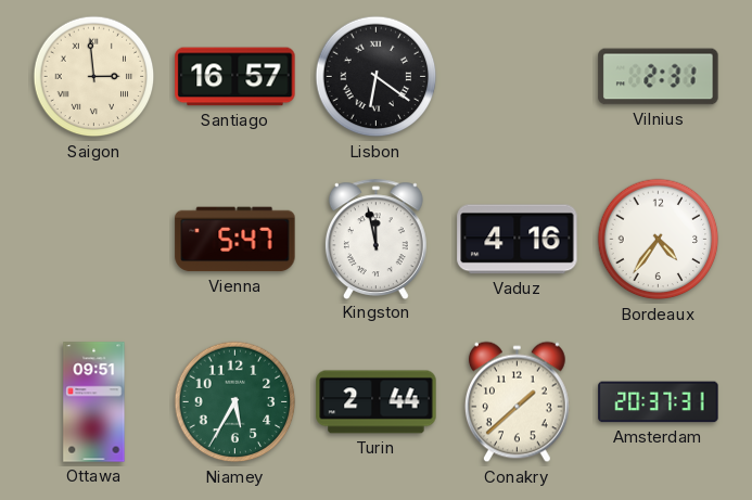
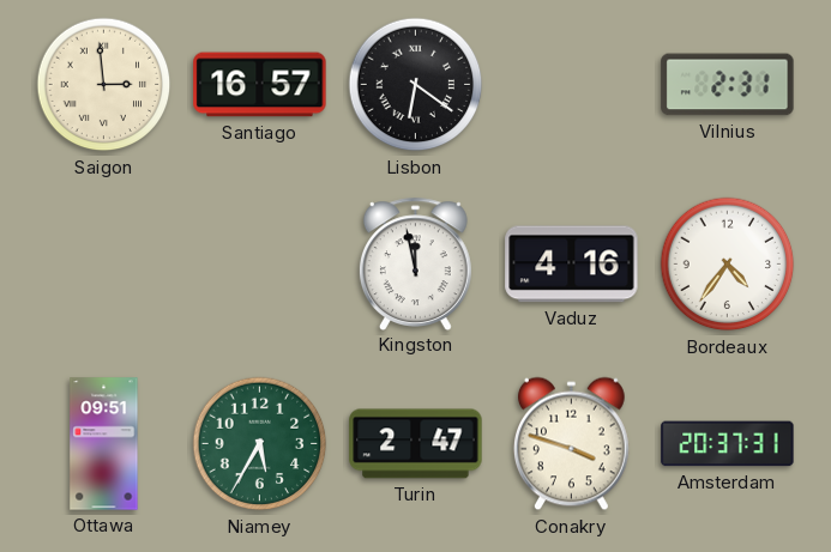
Vienna: 5:47 -> none (235, 240)
Turin: 2:44 -> 2:47 (416, 444)
Conakry: 1:38 -> 3:48 (571, 444)
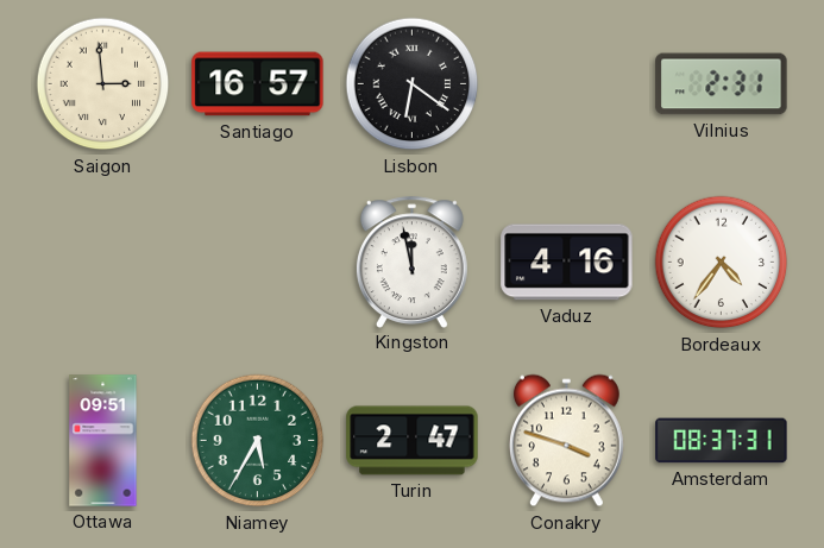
Amsterdam: 20:37 -> 08:37 (722, 441)
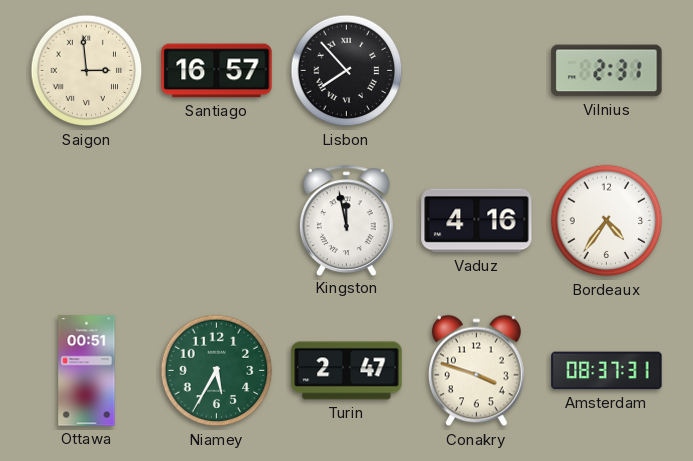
Lisbon: 6:21 -> 7:53 (347, 71)
Ottawa: 09:51 -> 00:51 (87, 371)
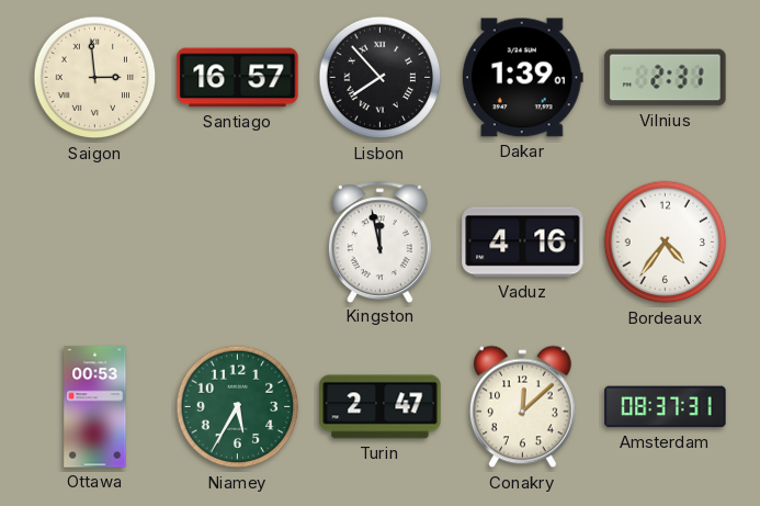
Dakar: none -> 1:39 (522, 78)
Ottawa: 00:51 -> 00:53 (95, 407)
Conakry: 3:48 -> 12:08 (522, 407)
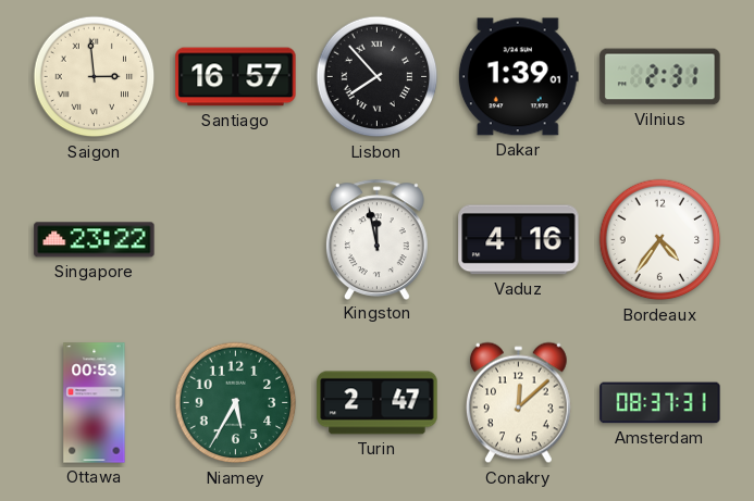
Singapore: none -> 23:22 (95, 240)
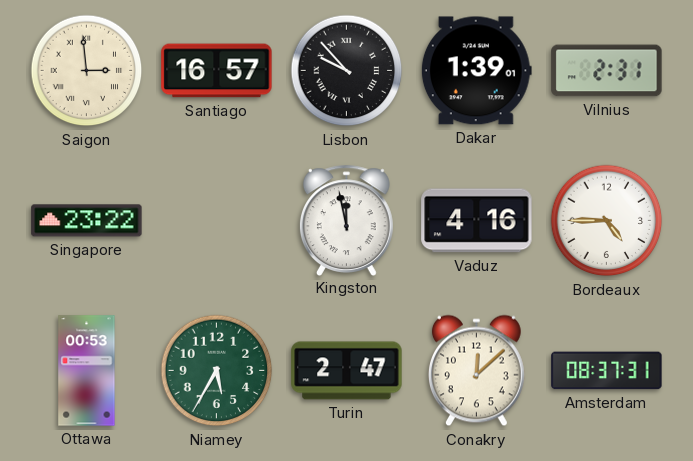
Lisbon: 7:53 -> 9:53 (347, 71)
Bordeaux: 4:36 -> 4:45 (607, 221)
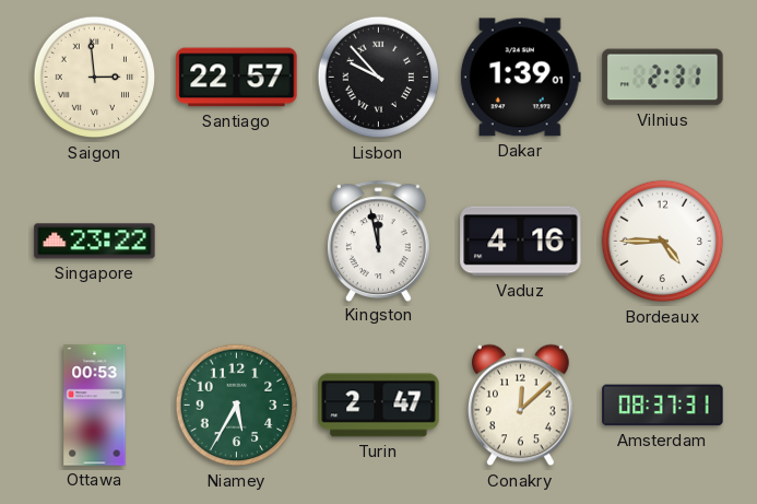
Santiago: 16:57 -> 22:57 (237, 78)
